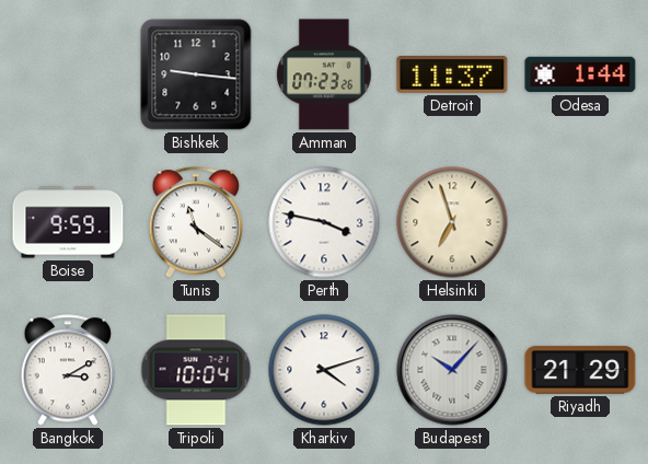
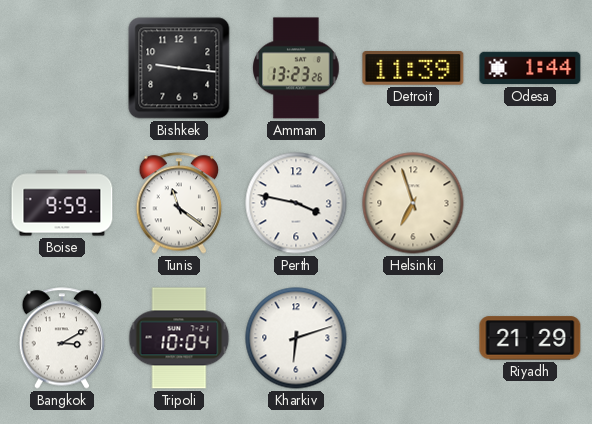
Amman: 07:23 -> 13:23 (296, 68)
Detroit: 11:37 -> 11:39 (413, 69)
Kharkiv: 4:12 -> 6:12 (296, 338)
Budapest: 10:07 -> none (452, 370)
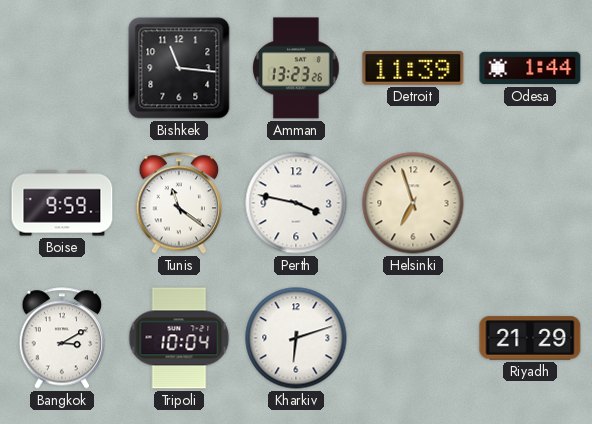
Bishkek: 9:16 -> 11:16 (179, 68)
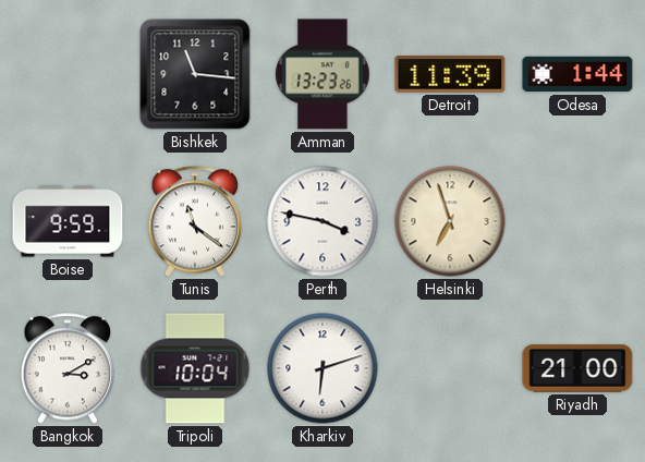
Riyadh: 21:29 -> 21:00 (577, 368)
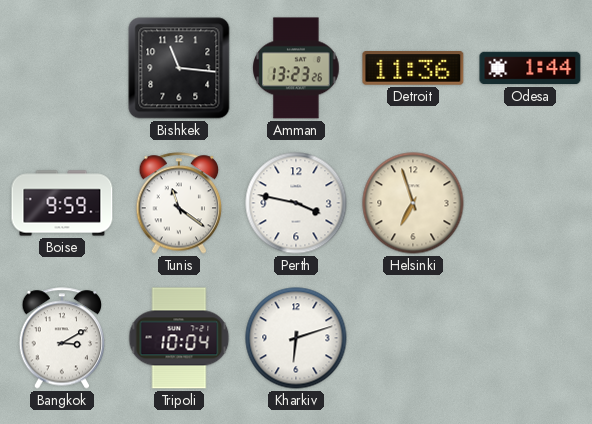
Detroit: 11:39 -> 11:36 (413, 69)
Riyadh: 21:00 -> none (577, 368)
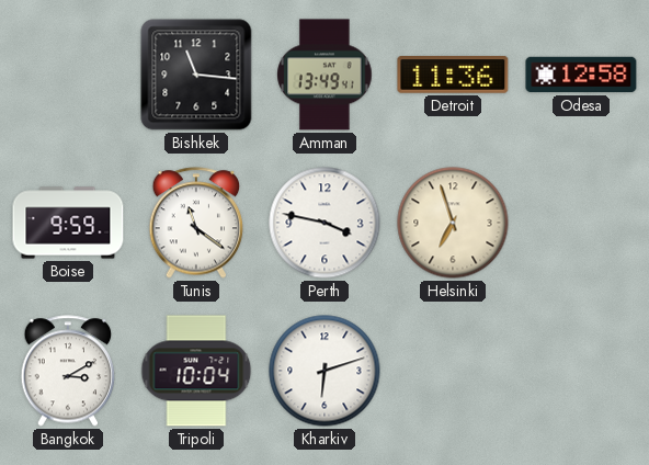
Amman: 13:23 -> 13:49 (324, 75)
Odesa: 1:44 -> 12:58 (581, 75)
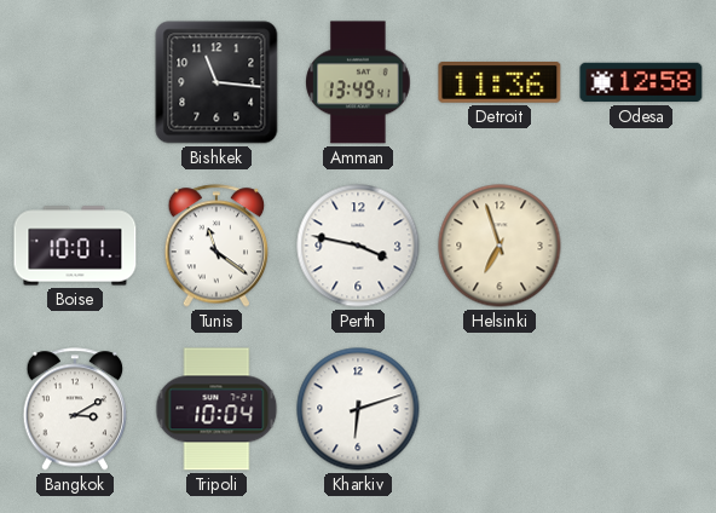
Boise: 9:59 -> 10:01 (75, 246)
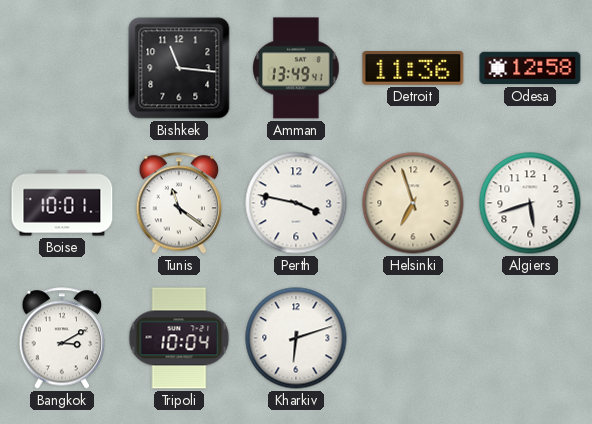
Algiers: none -> 5:42 (530, 203)
